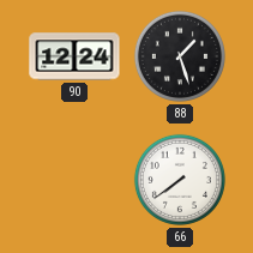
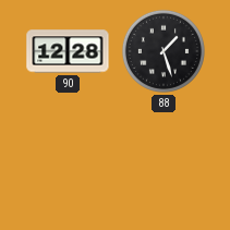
90: 12:24 -> 12:28 (68, 51)
66: 7:39 -> none (180, 180)
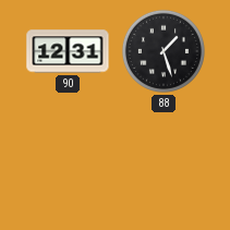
90: 12:28 -> 12:31 (68, 51)
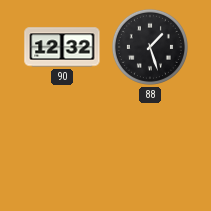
90: 12:31 -> 12:32 (62, 47)
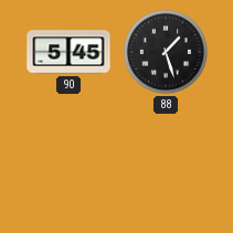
90: 12:32 -> 5:45 (68, 52)
